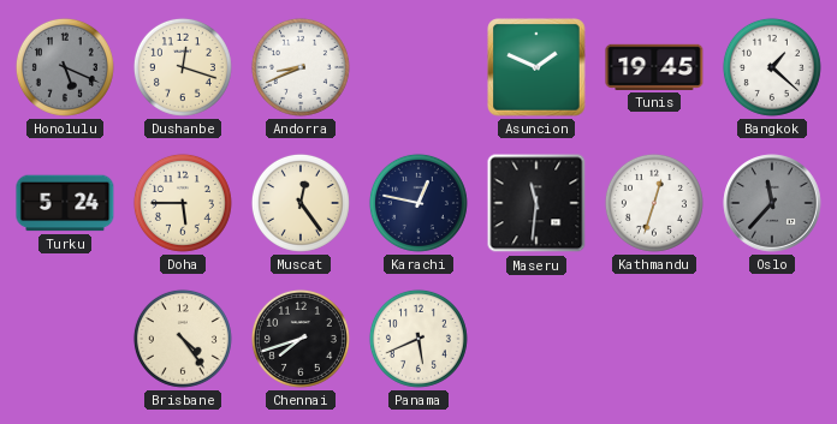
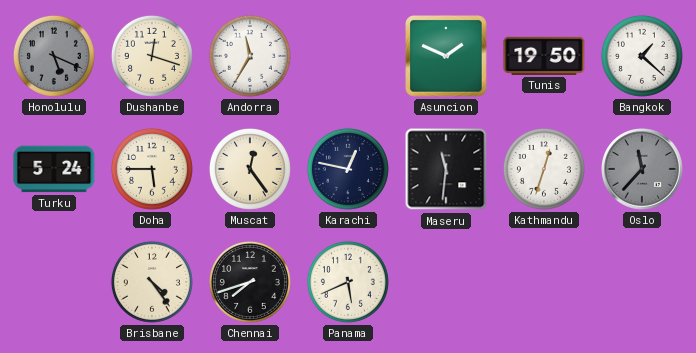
Andorra: 8:41 -> 11:35 (250, 56)
Tunis: 19:45 -> 19:50 (544, 56)
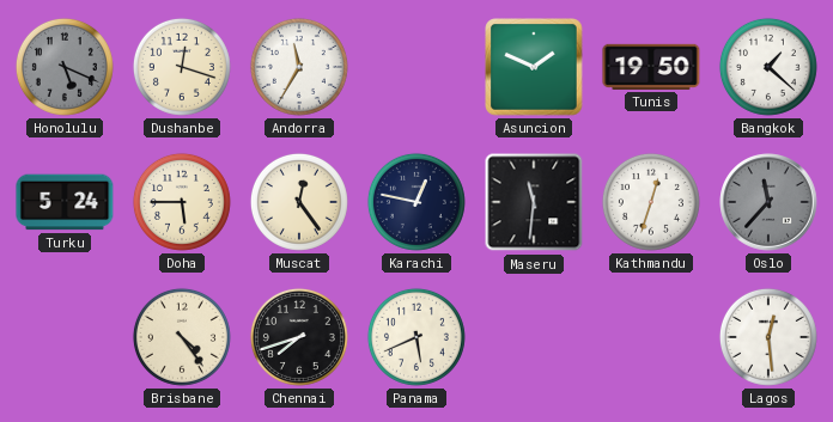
Lagos: none -> 12:29 (768, 337)
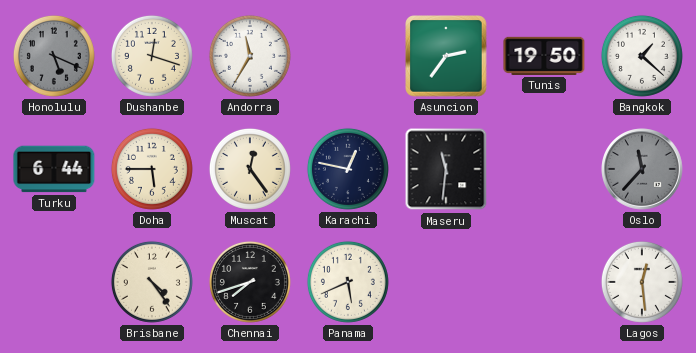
Asuncion: 1:49 -> 2:36 (446, 56)
Turku: 5:24 -> 6:44 (54, 169)
Kathmandu: 12:33 -> none (651, 202)
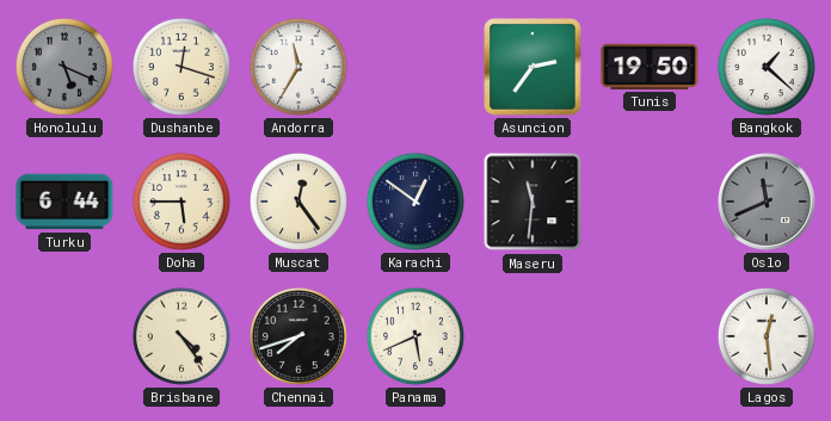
Karachi: 12:47 -> 12:51 (415, 202)
Oslo: 11:37 -> 11:41 (767, 202)
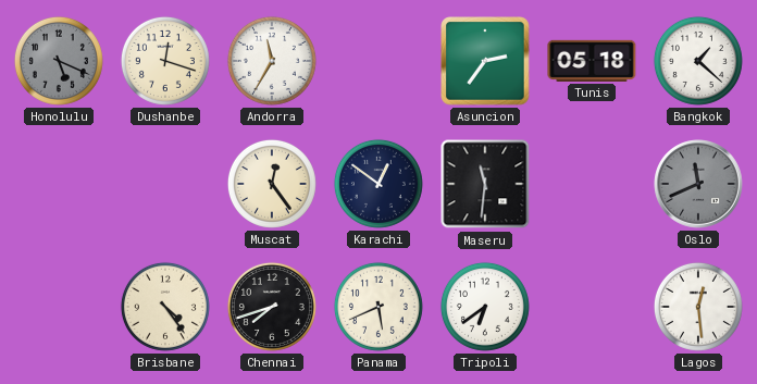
Tunis: 19:50 -> 05:18 (592, 61)
Turku: 6:44 -> none (64, 202)
Doha: 5:45 -> none (181, 202)
Tripoli: none -> 6:39 (485, 307)
